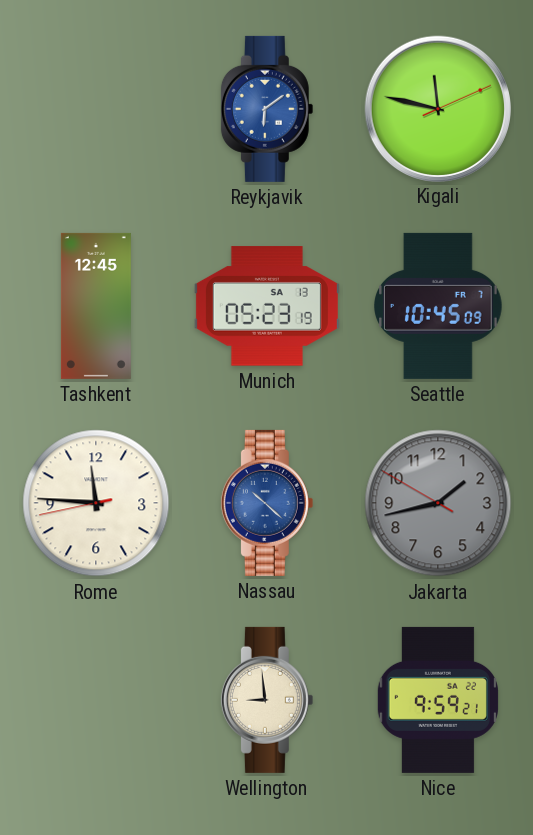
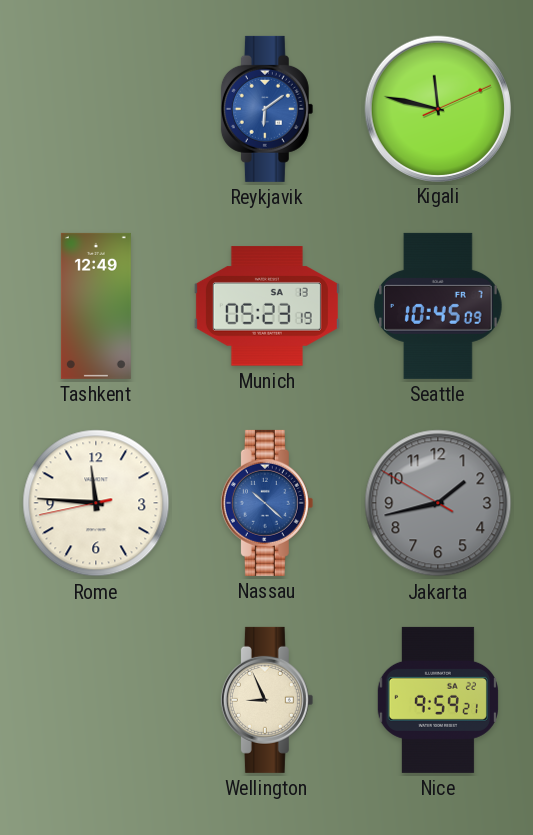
Tashkent: 12:45 -> 12:49 (96, 306)
Wellington: 8:59 -> 8:56 (267, 700)
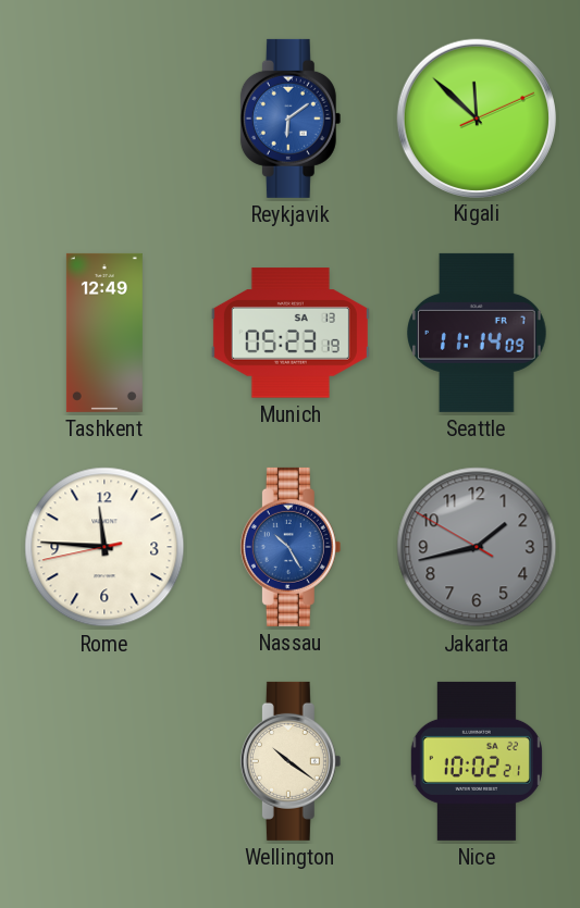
Kigali: 11:47 -> 11:52 (476, 117)
Seattle: 10:45 -> 11:14 (478, 333)
Nassau: 10:22 -> 10:25 (291, 547)
Wellington: 8:56 -> 10:21 (291, 761)
Nice: 9:59 -> 10:02 (477, 761)
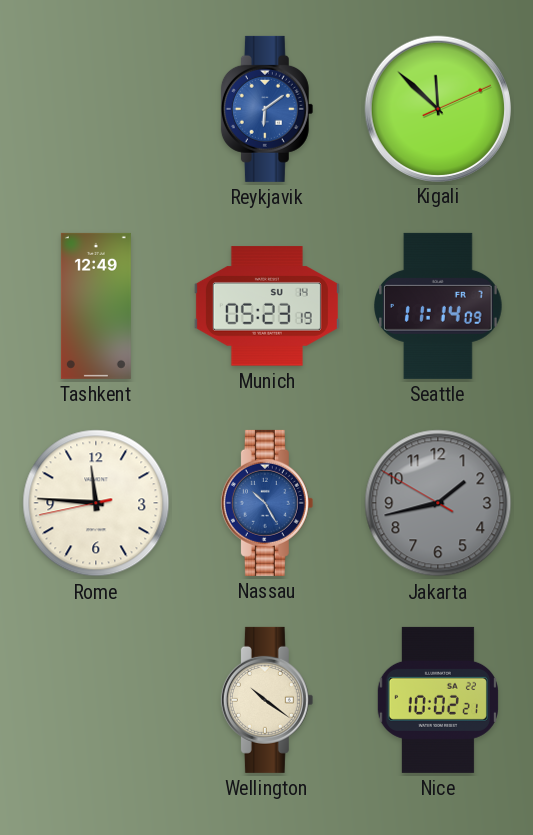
Munich date: SA 13 -> SU 14 (267, 306)
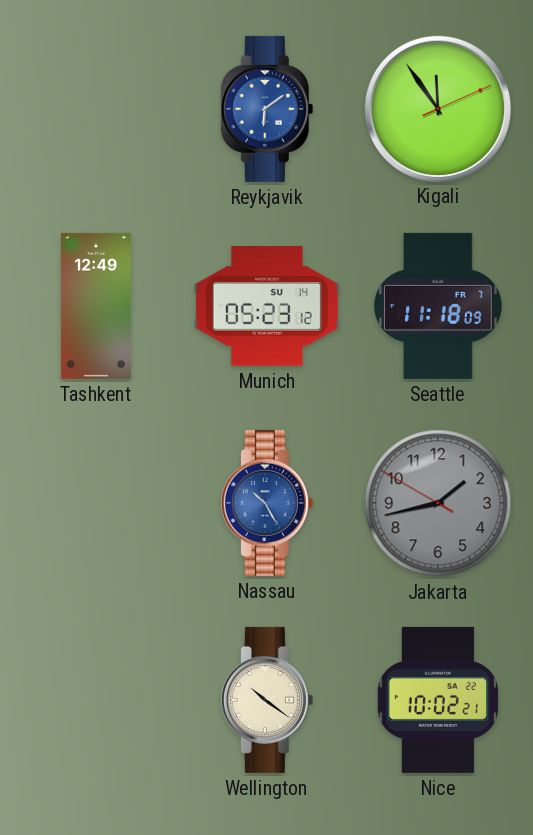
Kigali: 11:52 -> 11:54 (437, 108)
Munich: 05:23:19 -> 05:23:12 (267, 306)
Seattle: 11:14 -> 11:18 (439, 306)
Rome: 11:45 -> none (96, 503)
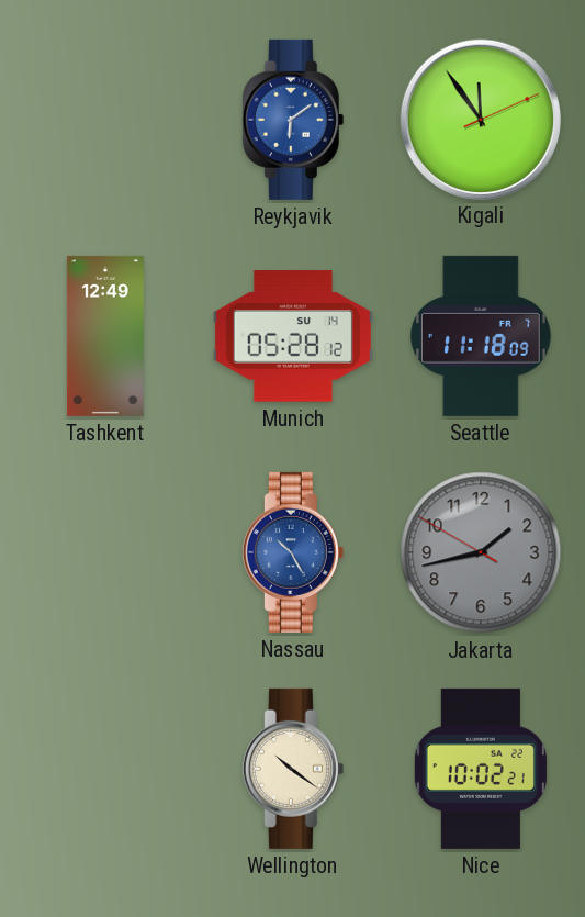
Munich: 05:23 -> 05:28 (293, 336)
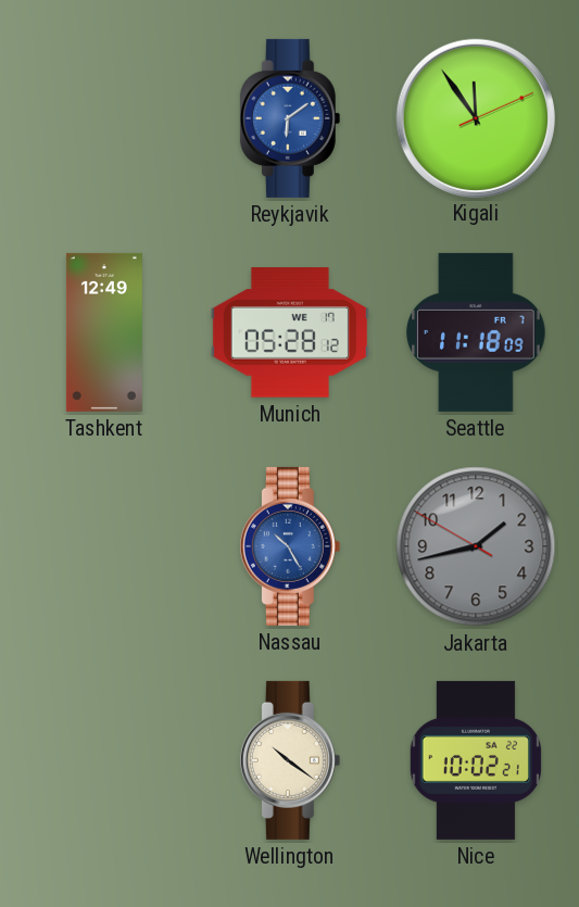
Munich date: SU 14 -> WE 17 (290, 332)
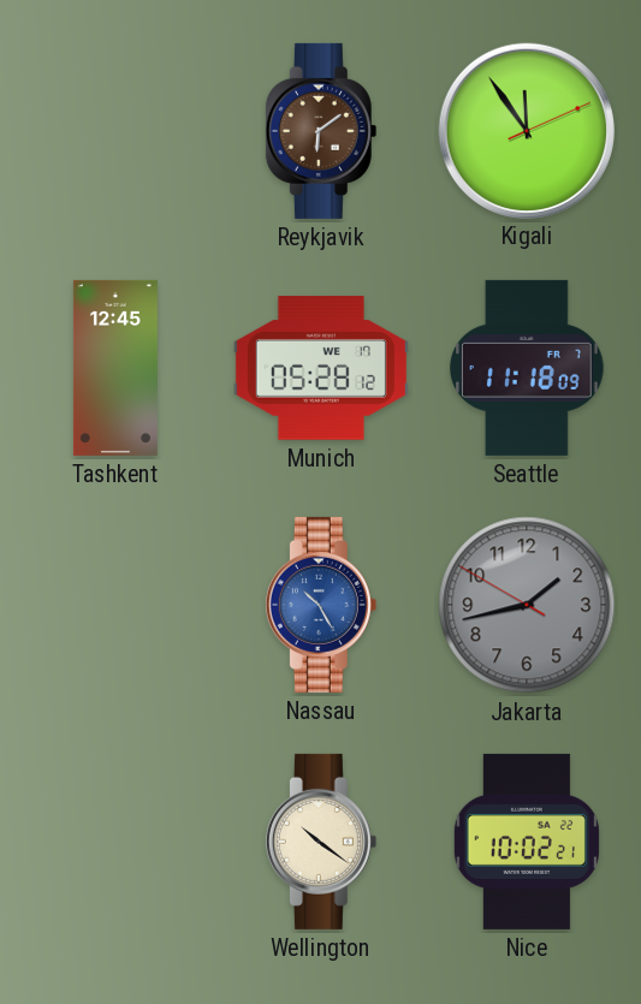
Reykjavik dial: blue -> brown (321, 131)
Tashkent: 12:49 -> 12:45 (115, 368)
